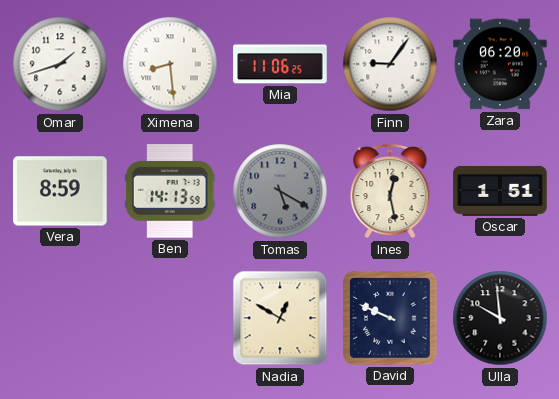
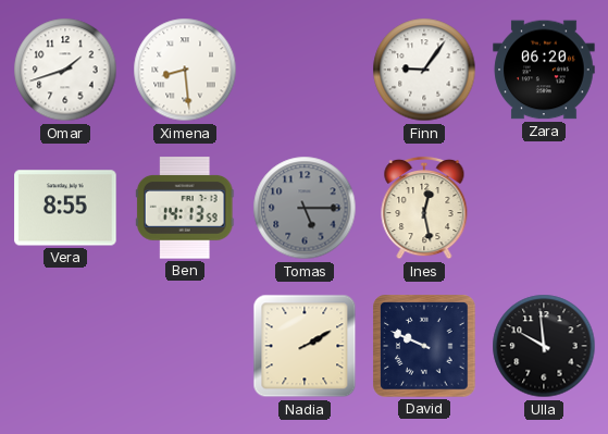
Mia: 11:06 -> none (280, 64)
Vera: 8:59 -> 8:55 (65, 208)
Tomas: 5:20 -> 5:15 (305, 208)
Oscar: 1:51 -> none (500, 191)
Nadia: 12:50 -> 2:10 (305, 346)
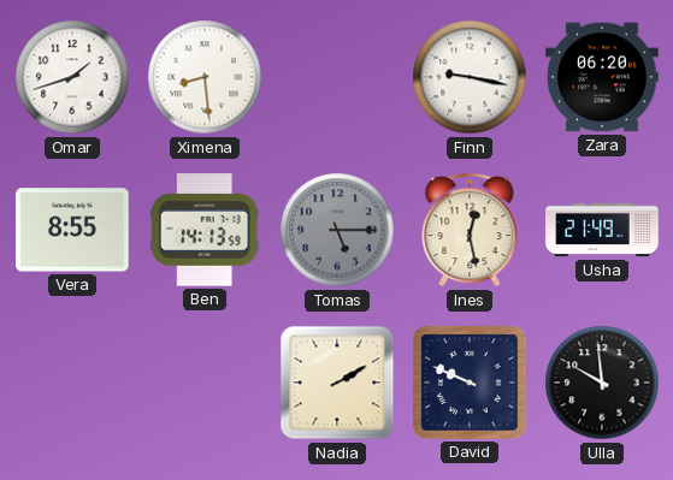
Finn: 9:06 -> 9:17 (470, 77)
Usha: none -> 21:49 (602, 230)
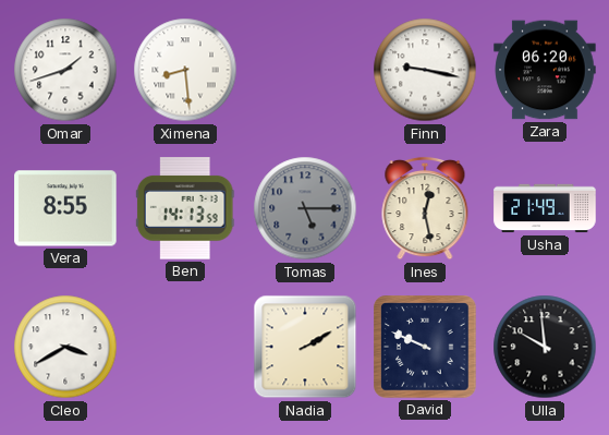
Cleo: none -> 3:40 (65, 347)
